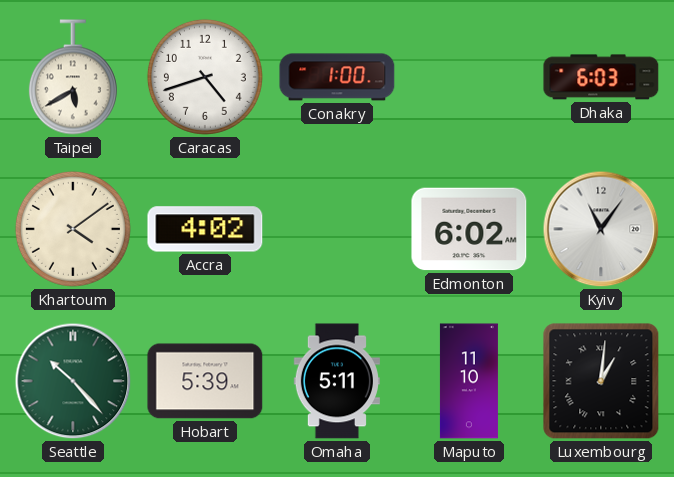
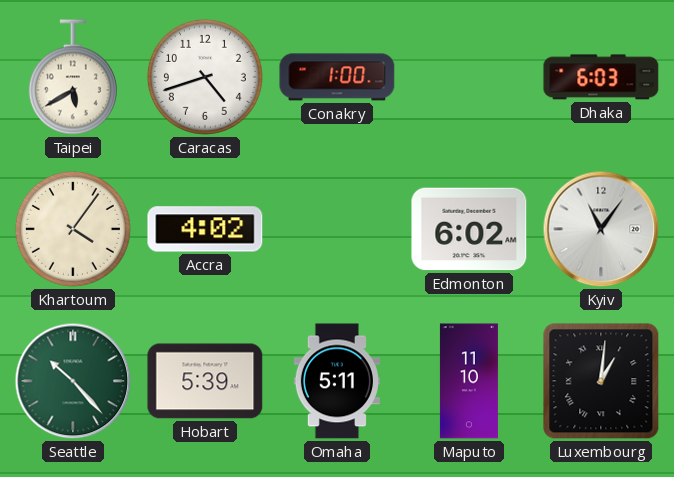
Khartoum: 4:09 -> 4:06 (73, 229)
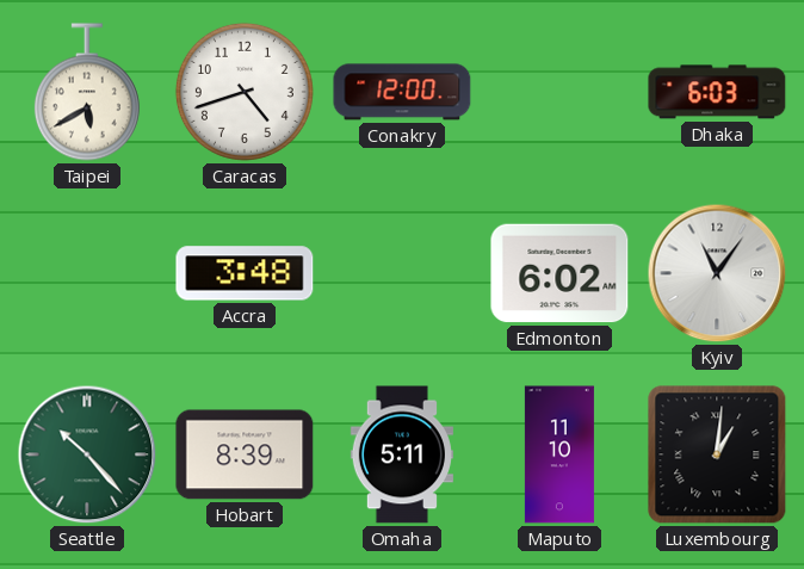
Conakry: 1:00 -> 12:00 (402, 92)
Khartoum: 4:06 -> none (73, 229)
Accra: 4:02 -> 3:48 (245, 273)
Hobart: 5:39 -> 8:39 (245, 454)
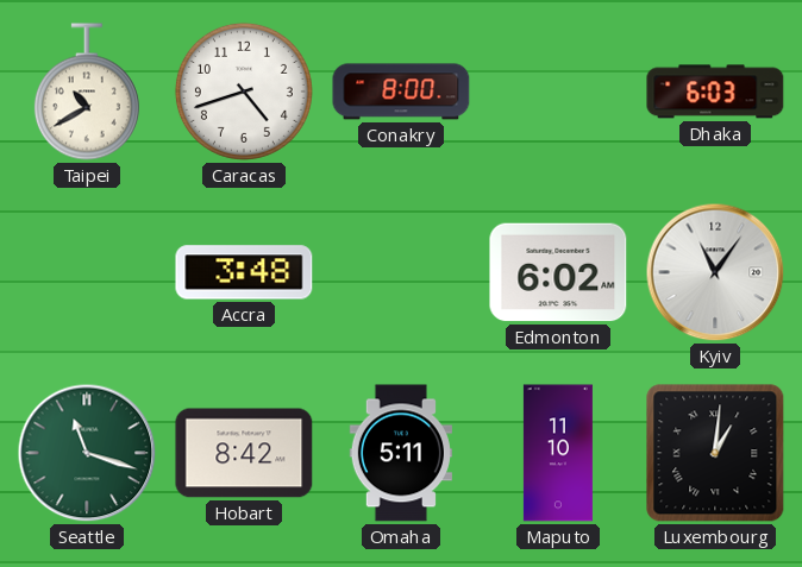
Taipei: 5:40 -> 10:40 (87, 92)
Conakry: 12:00 -> 8:00 (401, 92)
Seattle: 10:23 -> 11:18 (87, 453)
Hobart: 8:39 -> 8:42 (244, 453)
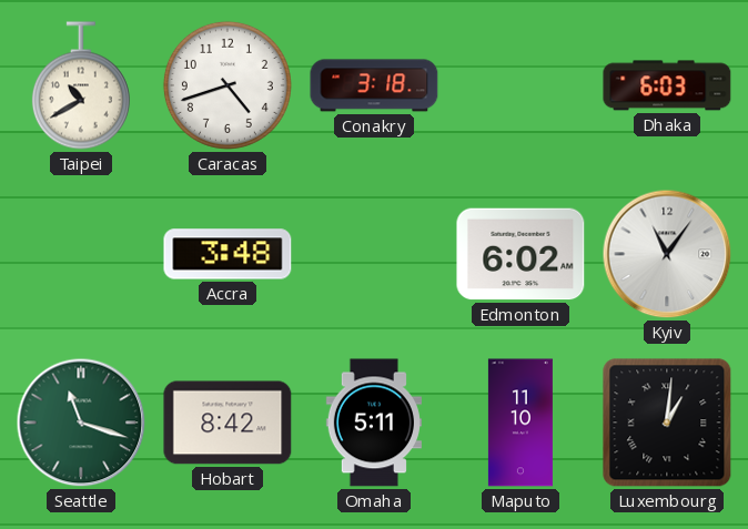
Conakry: 8:00 -> 3:18 (374, 85)
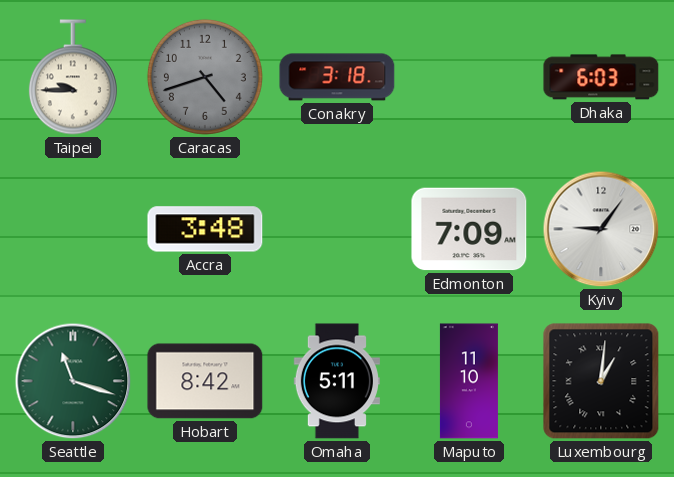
Taipei: 10:40 -> 9:45 (73, 77)
Caracas dial: white -> grey (205, 77)
Edmonton: 6:02 -> 7:09 (469, 229)
Kyiv: 11:06 -> 9:06 (601, 229)
